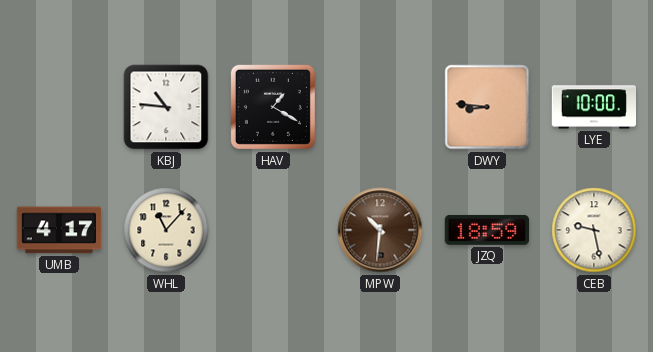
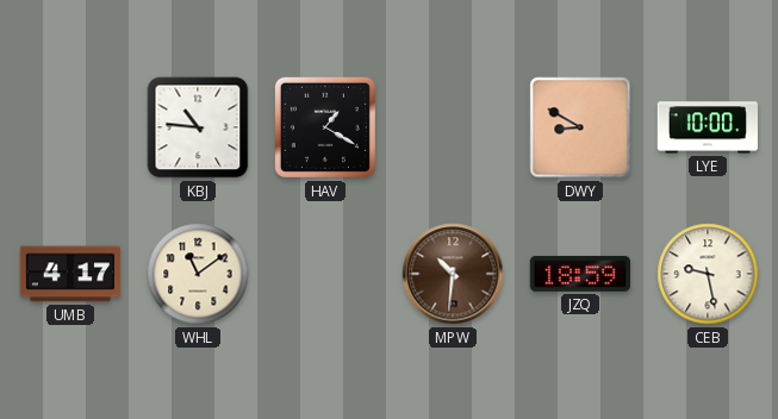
DWY: 8:46 -> 8:50 (580, 127)
WHL: 11:07 -> 11:09 (198, 274)
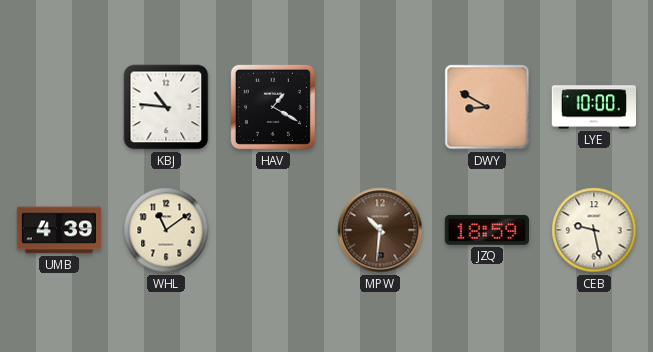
UMB: 4:17 -> 4:39 (59, 230)
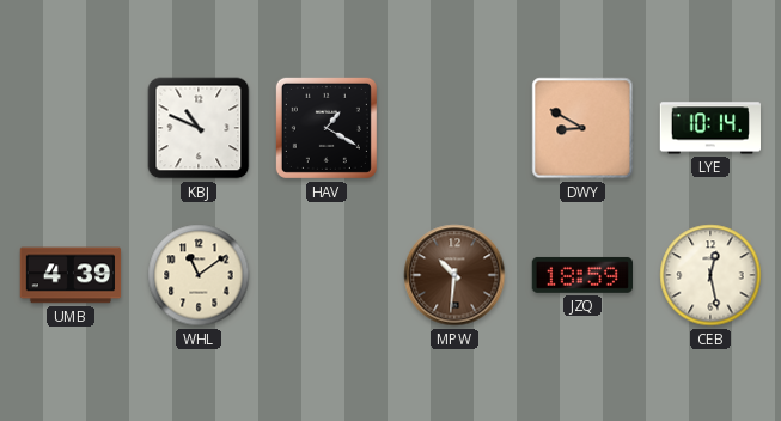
KBJ: 10:46 -> 10:49 (199, 128)
LYE: 10:00 -> 10:14 (709, 128)
CEB: 9:28 -> 12:28 (710, 275)
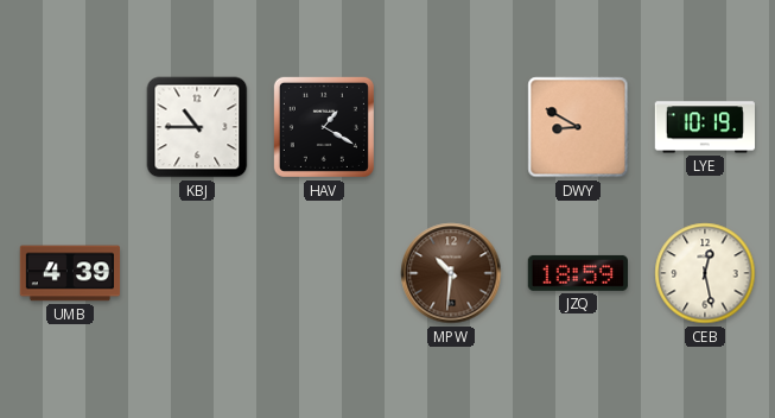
KBJ: 10:49 -> 10:45 (197, 127)
LYE: 10:14 -> 10:19 (704, 127)
WHL: 11:09 -> none (199, 275)
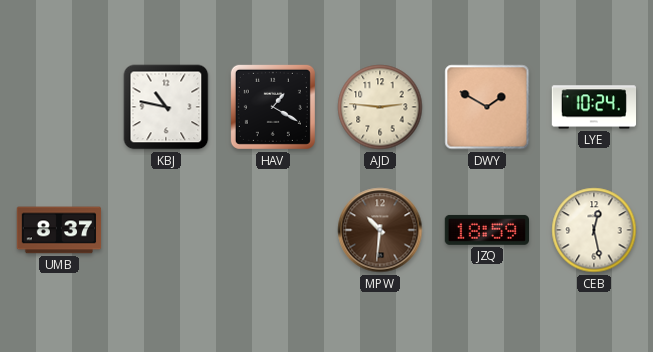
KBJ: 10:45 -> 10:47 (166, 107)
AJD: none -> 2:46 (380, 107)
DWY: 8:50 -> 1:50 (487, 107)
LYE: 10:19 -> 10:24 (593, 107)
UMB: 4:39 -> 8:37 (59, 230)
